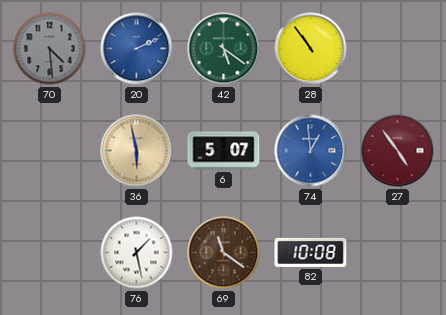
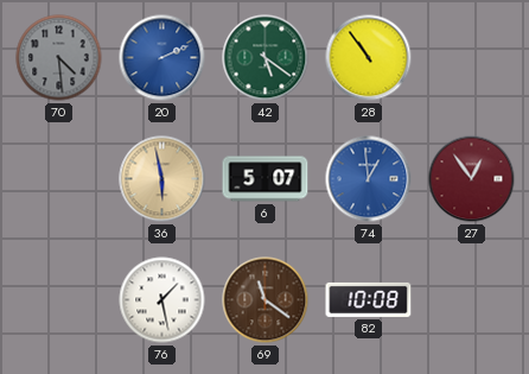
27: 4:54 -> 12:54 (472, 179)
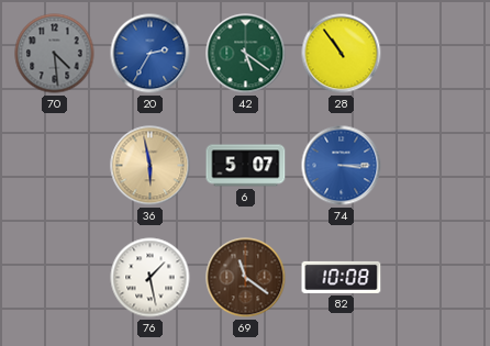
20: 2:11 -> 2:35 (151, 54)
74: 12:59 -> 3:15 (342, 166)
27: 12:54 -> none (472, 179)
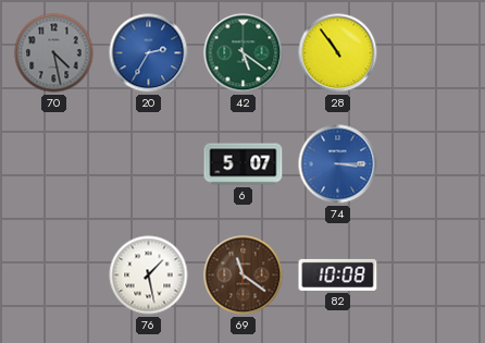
70: 4:29 -> 4:28 (54, 53)
36: 5:58 -> none (151, 166)
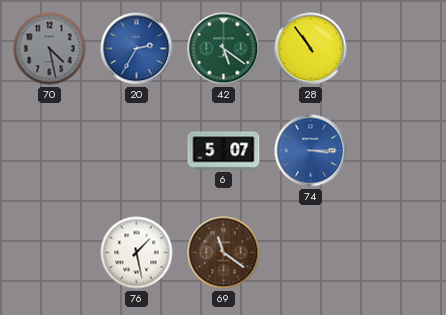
82: 10:08 -> none (338, 274)
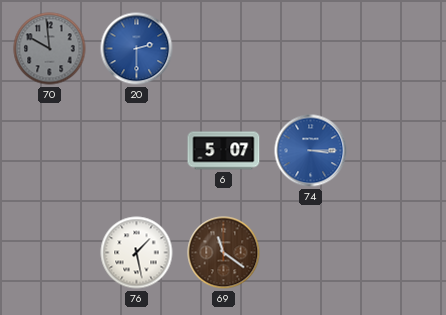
70: 4:28 -> 9:59 (50, 49)
20: 2:35 -> 2:30 (137, 49)
42: 5:21 -> none (224, 49)
28: 10:54 -> none (311, 49)
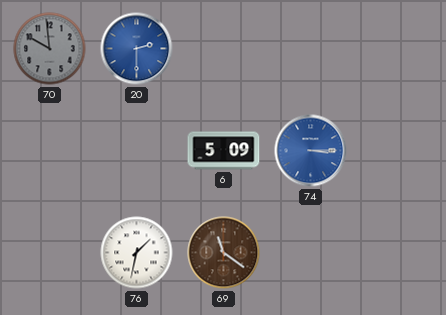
6: 5:07 -> 5:09 (224, 151)
76: 1:28 -> 1:32 (137, 253)
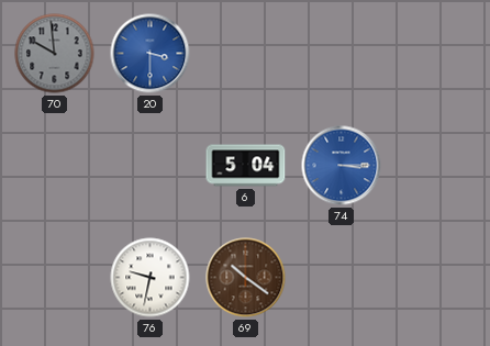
20: 2:30 -> 3:30 (151, 54)
6: 5:09 -> 5:04 (246, 166)
76: 1:32 -> 9:32 (151, 278)
69: 11:21 -> 10:21 (246, 278)
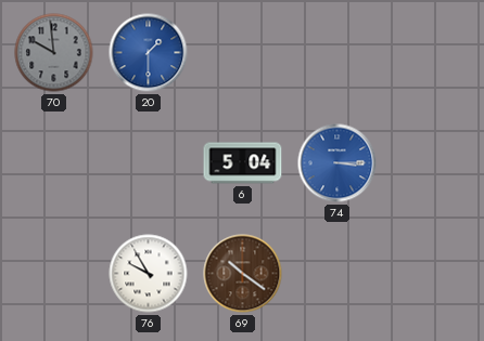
20: 3:30 -> 1:30 (149, 53)
76: 9:32 -> 9:55 (149, 274)
